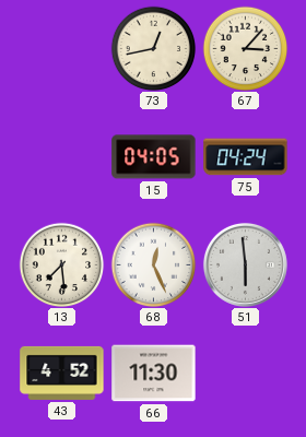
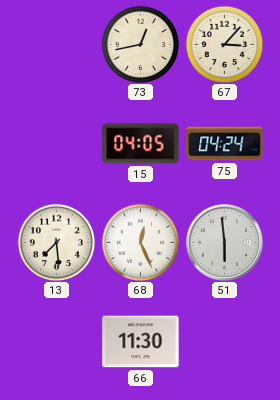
43: 4:52 -> none (62, 373)
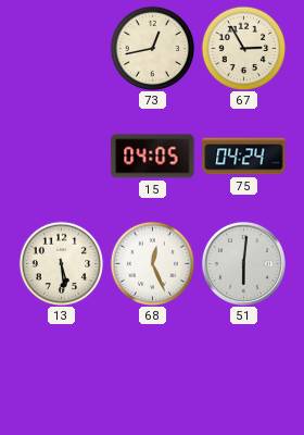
67: 3:07 -> 2:55 (243, 48)
13: 7:29 -> 5:29 (61, 263)
51: 5:59 -> 6:01 (243, 263)
66: 11:30 -> none (141, 342)
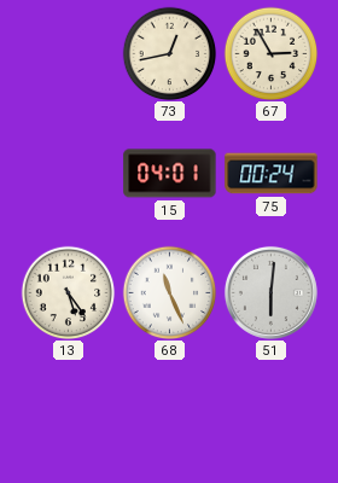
15: 04:05 -> 04:01 (170, 174)
75: 04:24 -> 00:24 (272, 174)
13: 5:29 -> 5:24 (68, 292)
68: 12:26 -> 11:26 (169, 292)
